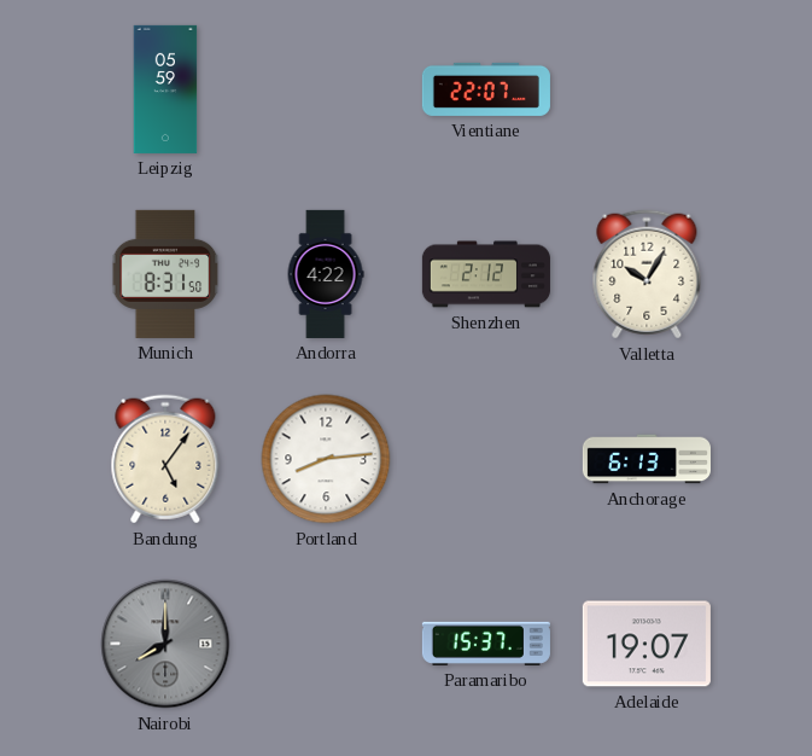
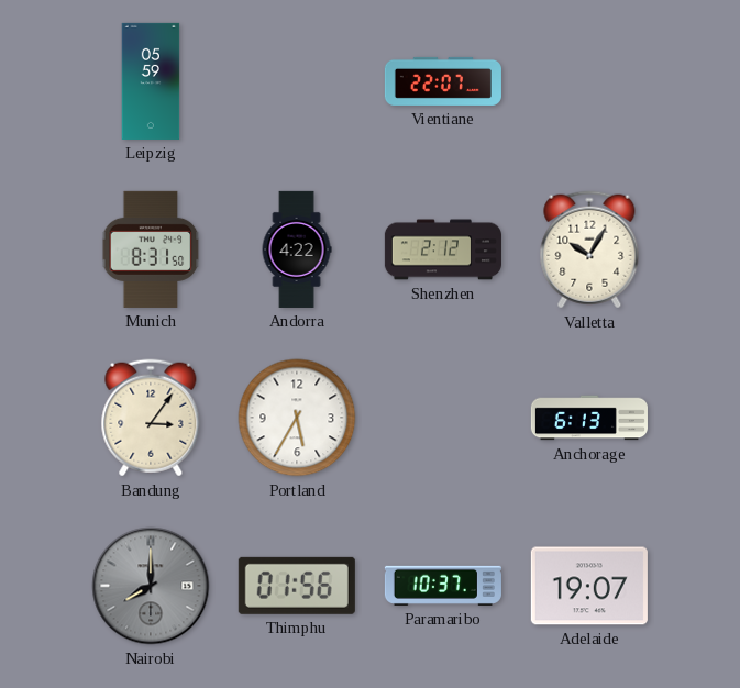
Bandung: 5:06 -> 3:06 (151, 418)
Portland: 8:14 -> 5:35 (297, 418)
Thimphu: none -> 01:56 (297, 586)
Paramaribo: 15:37 -> 10:37 (443, 586)
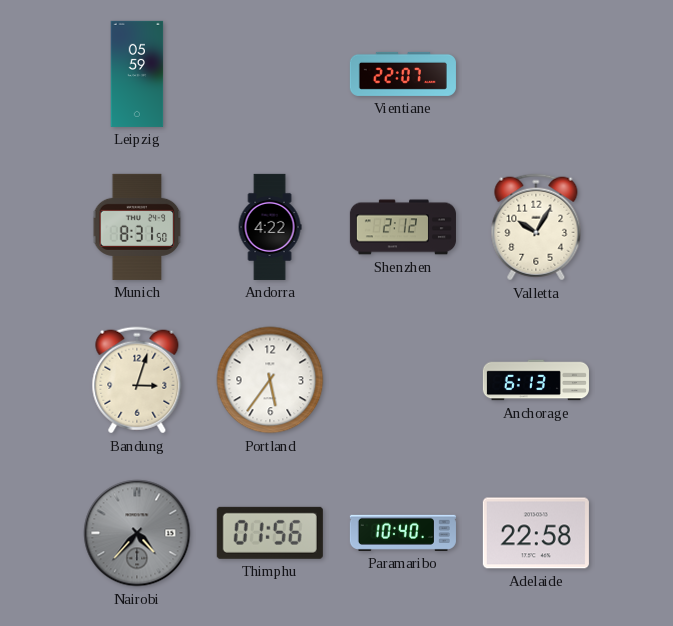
Bandung: 3:06 -> 3:03 (137, 380)
Portland: 5:35 -> 5:36 (270, 380)
Nairobi: 8:00 -> 4:37 (137, 533)
Paramaribo: 10:37 -> 10:40 (403, 533)
Adelaide: 19:07 -> 22:58 (536, 533)
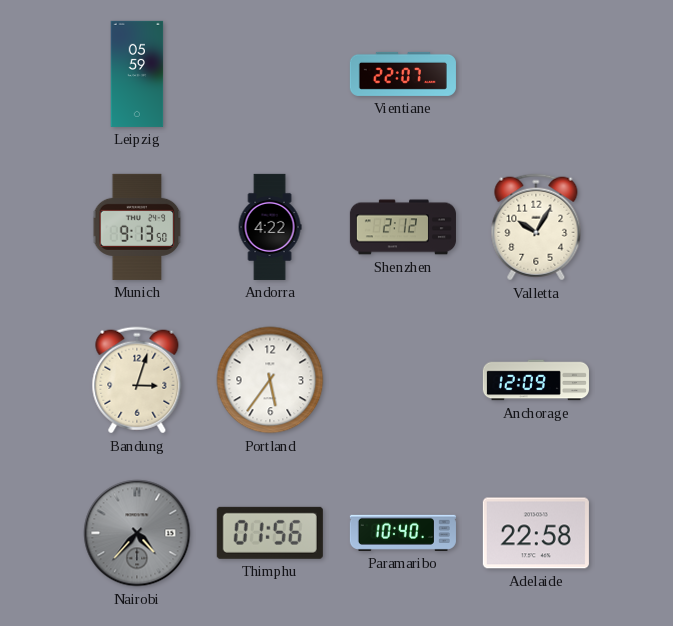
Munich: 8:31 -> 9:13 (137, 227)
Anchorage: 6:13 -> 12:09 (536, 380)
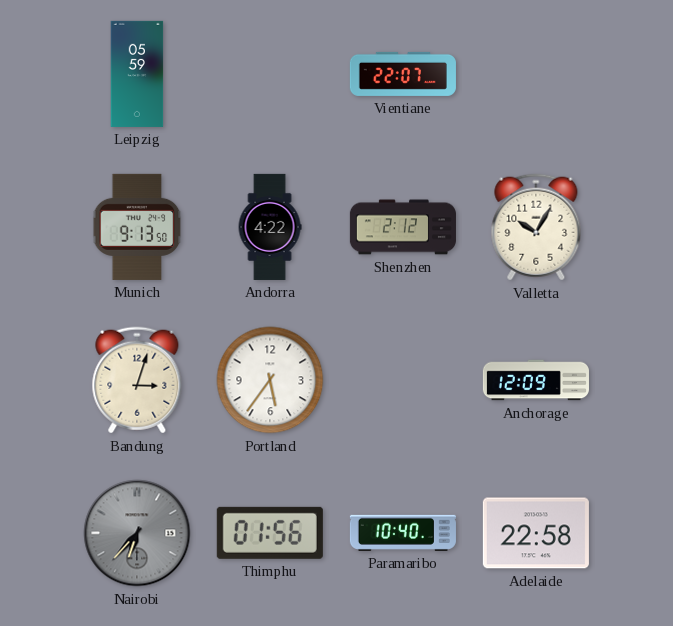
Nairobi: 4:37 -> 6:37 (137, 533)
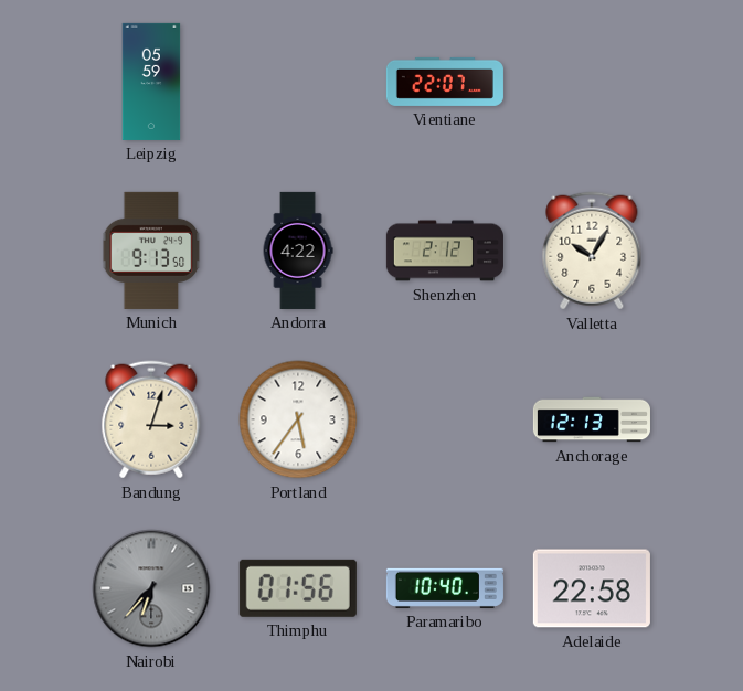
Anchorage: 12:09 -> 12:13 (592, 419)
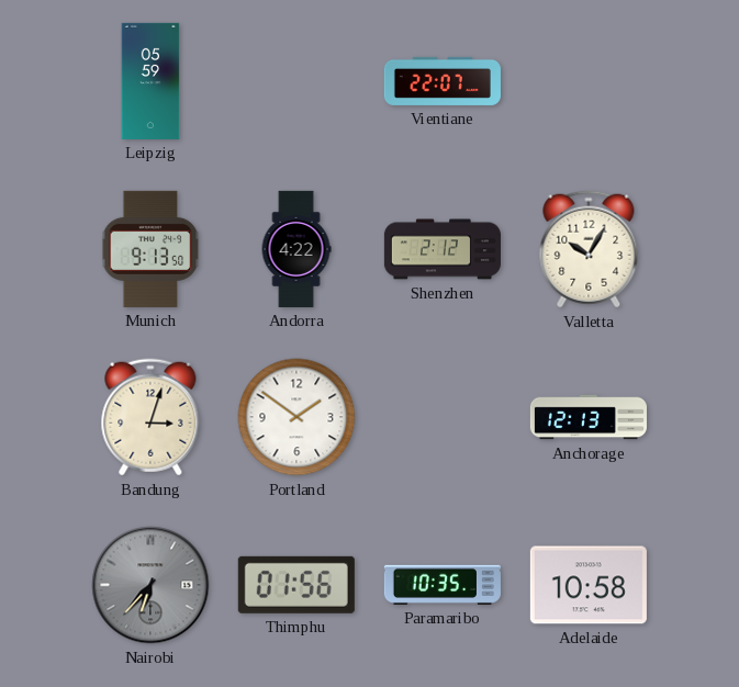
Portland: 5:36 -> 1:51 (296, 417)
Paramaribo: 10:40 -> 10:35 (443, 585)
Adelaide: 22:58 -> 10:58 (589, 585)
